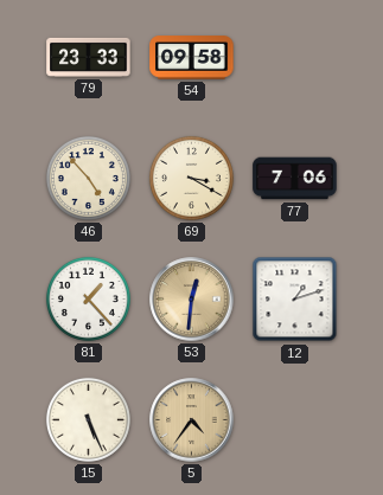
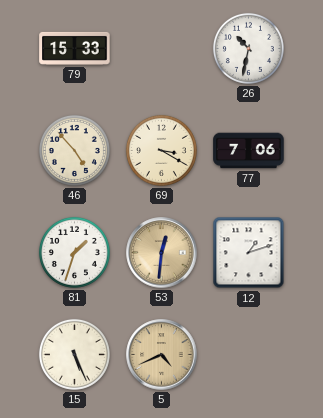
79: 23:33 -> 15:33 (75, 48)
54: 09:58 -> none (192, 58)
26: none -> 10:32 (248, 48)
81: 1:23 -> 1:33 (74, 252)
5: 4:36 -> 4:41 (162, 355)
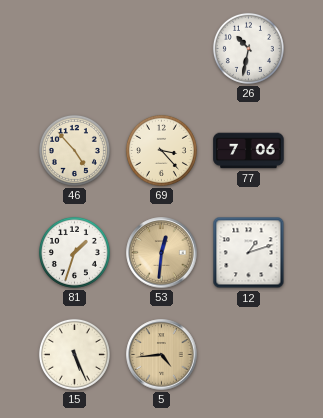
79: 15:33 -> none (75, 48)
69: 3:20 -> 3:23 (161, 150)
5: 4:41 -> 4:44 (162, 355)
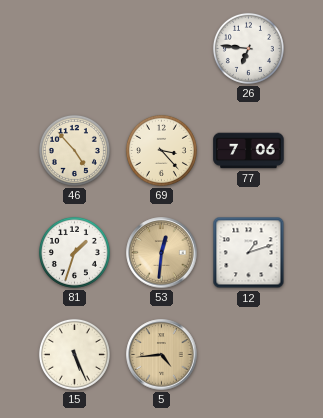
26: 10:32 -> 6:46 (248, 48)
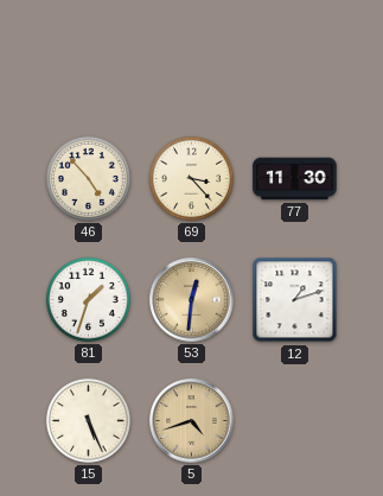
26: 6:46 -> none (248, 48)
77: 7:06 -> 11:30 (295, 179)
5: 4:44 -> 4:42 (192, 421)
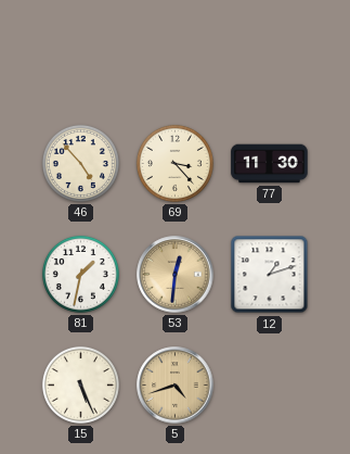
81: 1:33 -> 1:32 (80, 274)
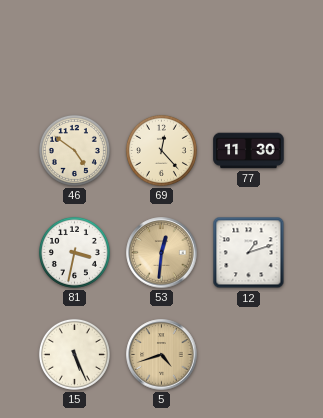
46: 4:53 -> 4:51 (74, 150)
69: 3:23 -> 12:23 (161, 150)
81: 1:32 -> 3:32 (74, 252)
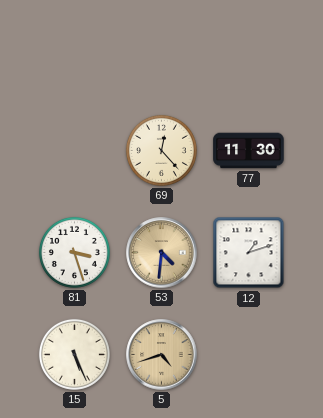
46: 4:51 -> none (74, 150)
81: 3:32 -> 3:27 (74, 252)
53: 12:31 -> 4:31 (162, 253)
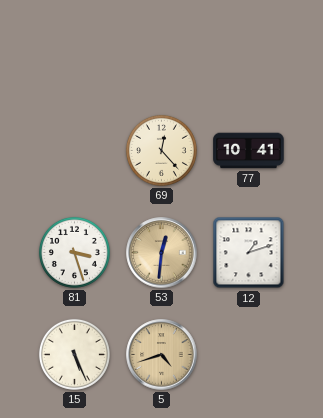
77: 11:30 -> 10:41 (249, 151)
53: 4:31 -> 12:31 (162, 253)
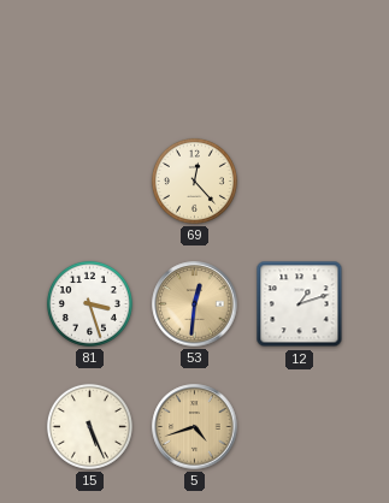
77: 10:41 -> none (249, 151)
